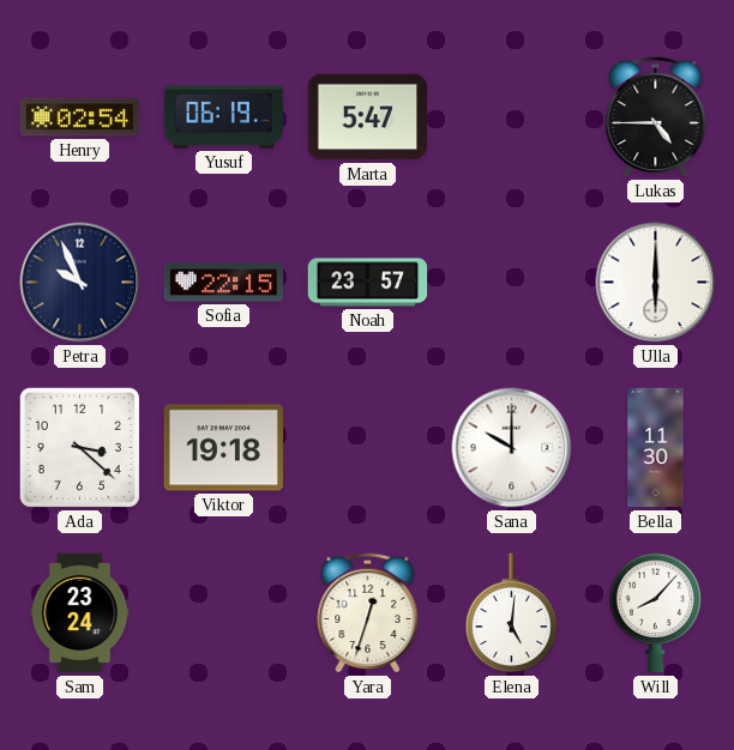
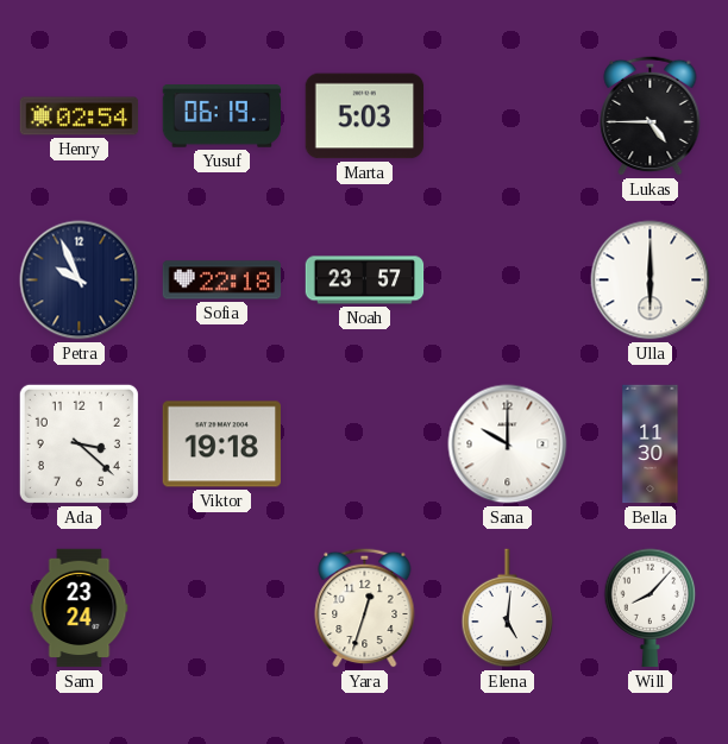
Marta: 5:47 -> 5:03 (365, 116)
Sofia: 22:15 -> 22:18 (222, 280)
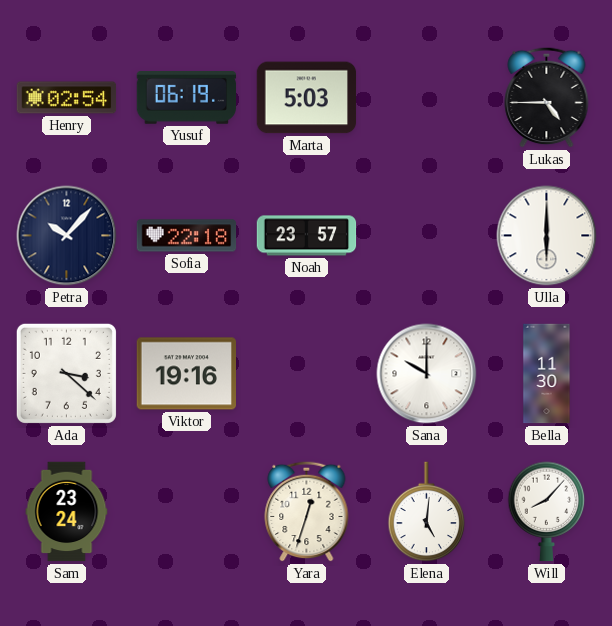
Petra: 9:56 -> 10:07 (67, 236)
Viktor: 19:18 -> 19:16 (187, 374)
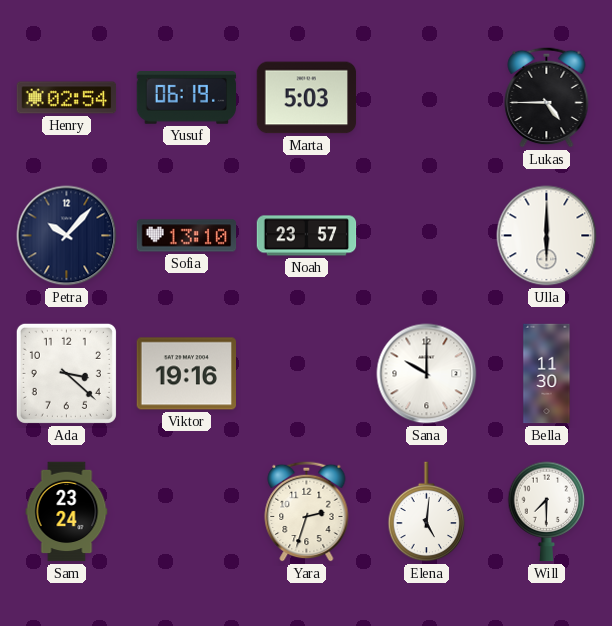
Sofia: 22:18 -> 13:10 (187, 236)
Yara: 12:33 -> 2:33 (307, 511)
Will: 8:07 -> 7:30 (547, 512)
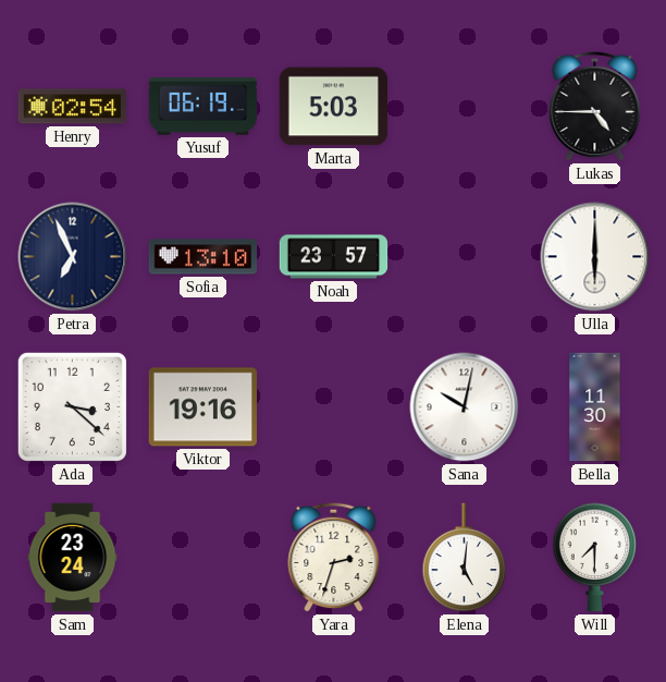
Petra: 10:07 -> 6:56 (73, 257)
Sana: 10:00 -> 10:02 (465, 407)
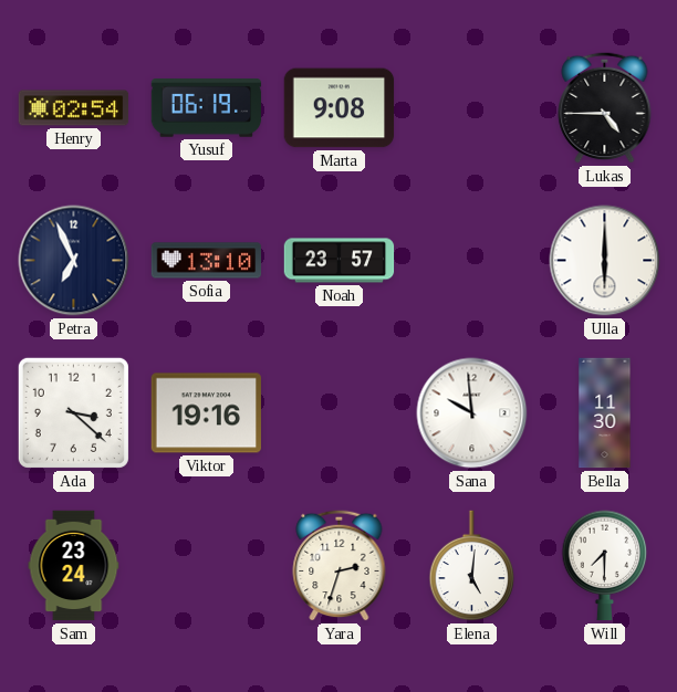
Marta: 5:03 -> 9:08 (340, 108)
Sana: 10:02 -> 9:59 (472, 413)
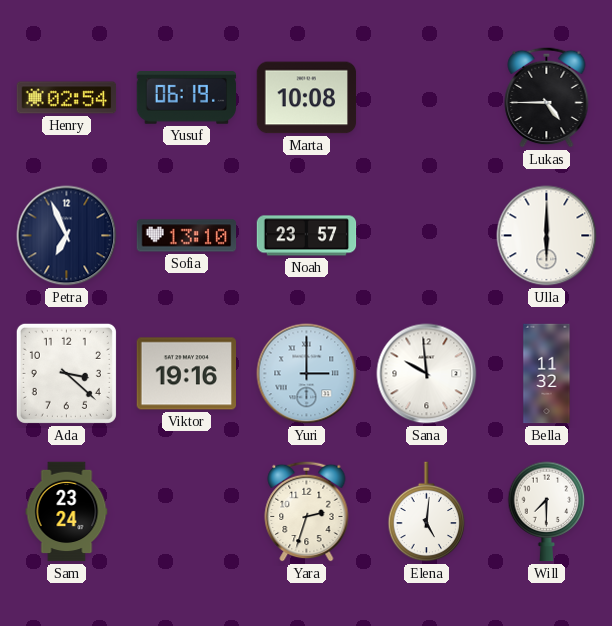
Marta: 9:08 -> 10:08 (307, 98)
Yuri: none -> 3:00 (307, 374)
Bella: 11:30 -> 11:32 (547, 374)
